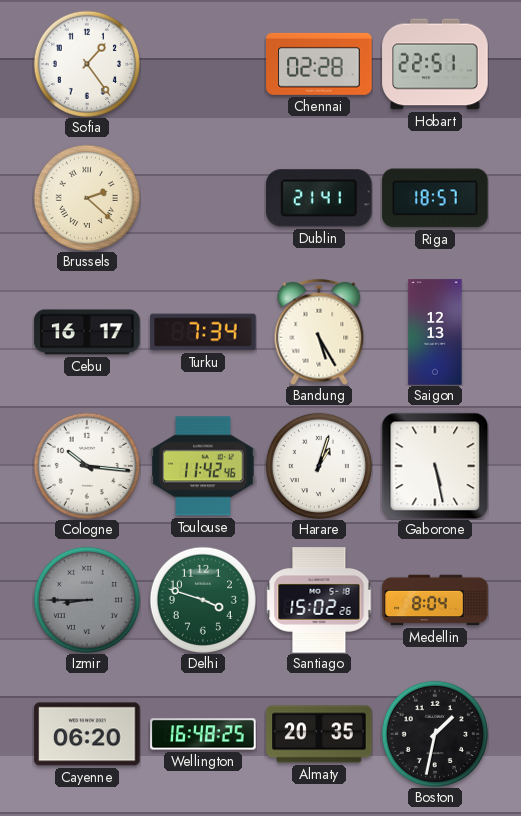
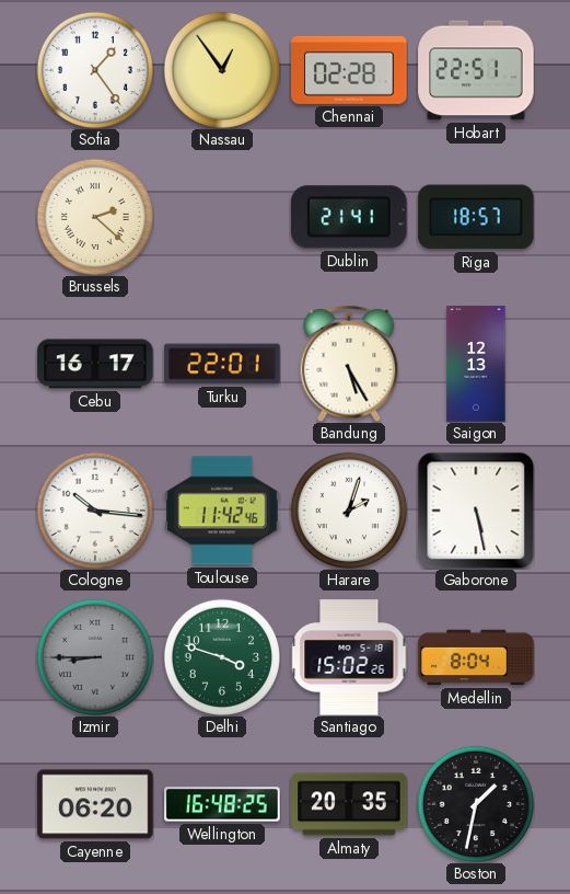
Nassau: none -> 12:54 (222, 70)
Turku: 7:34 -> 22:01 (222, 364)
Harare: 1:03 -> 2:03 (349, 511)
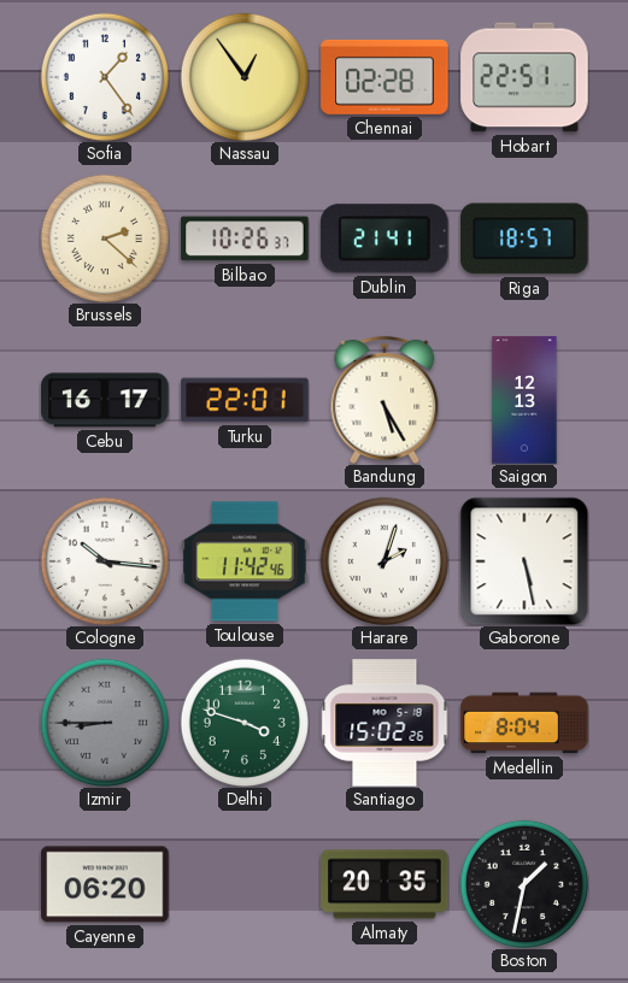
Bilbao: none -> 10:26 (245, 239)
Wellington: 16:48 -> none (222, 804)
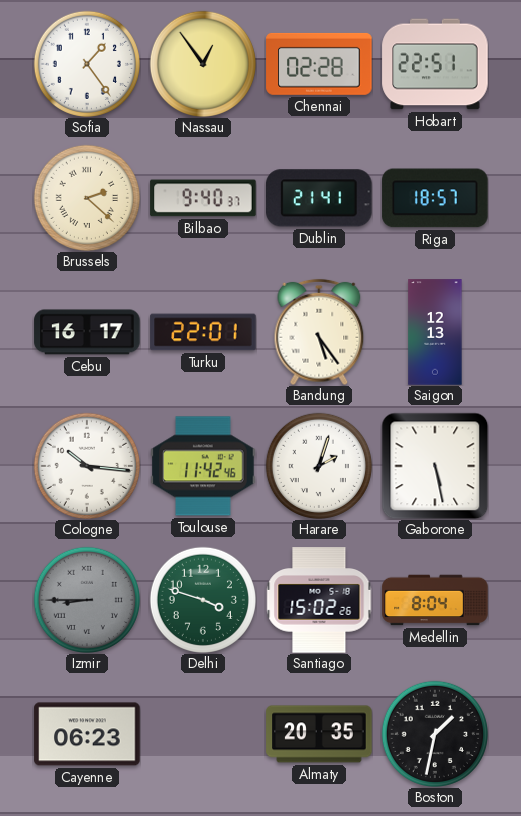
Bilbao: 10:26 -> 9:40 (203, 198)
Bandung: 5:25 -> 5:24 (319, 332)
Cayenne: 06:20 -> 06:23 (87, 734)
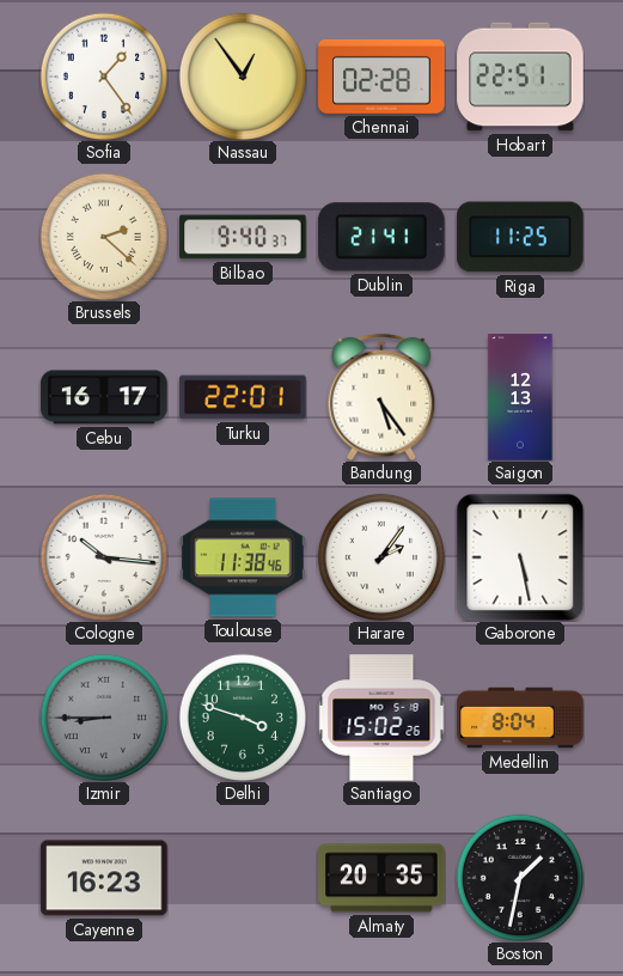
Riga: 18:57 -> 11:25 (520, 237)
Toulouse: 11:42 -> 11:38 (243, 557)
Harare: 2:03 -> 2:06 (381, 557)
Cayenne: 06:23 -> 16:23 (104, 878)
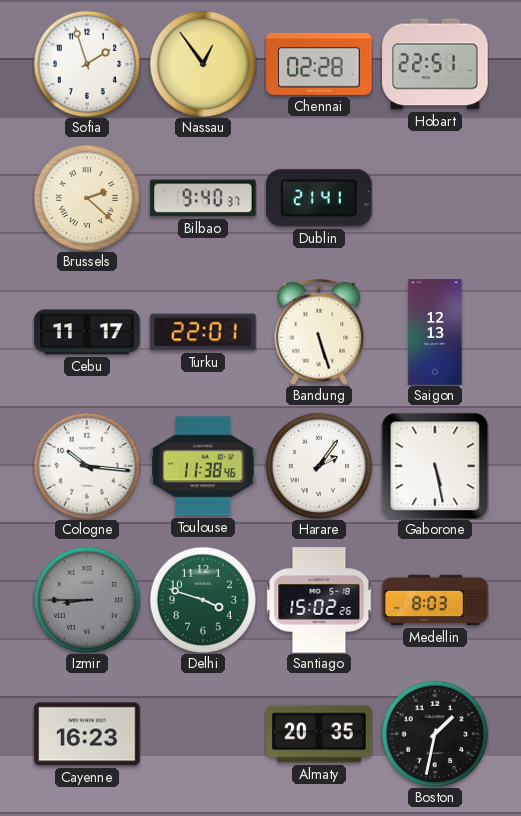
Sofia: 1:24 -> 1:57 (87, 64)
Riga: 11:25 -> none (520, 237)
Cebu: 16:17 -> 11:17 (87, 332)
Bandung: 5:24 -> 5:27 (319, 332)
Medellin: 8:04 -> 8:03 (435, 600)
